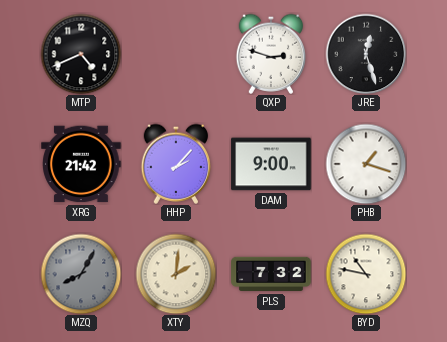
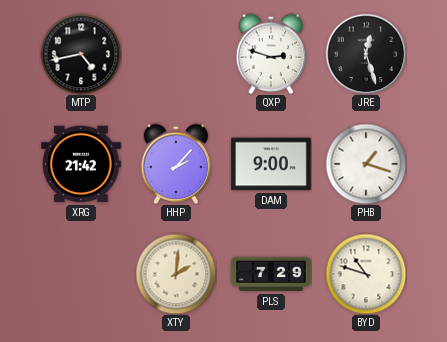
MTP: 4:41 -> 4:43 (81, 54)
MZQ: 8:05 -> none (81, 274)
PLS: 7:32 -> 7:29 (271, 274)
BYD: 10:47 -> 10:48 (366, 274)
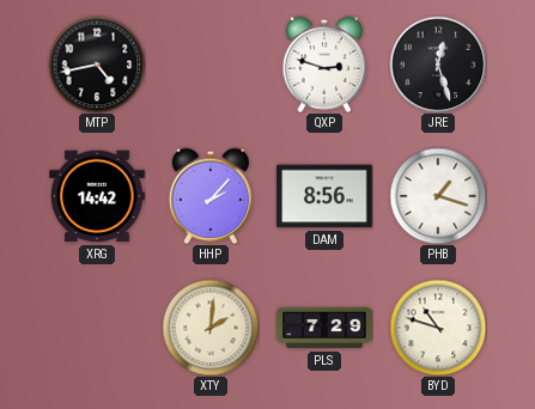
XRG: 21:42 -> 14:42 (97, 196)
DAM: 9:00 -> 8:56 (324, 196)
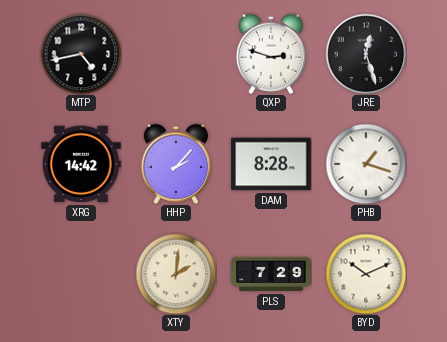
DAM: 8:56 -> 8:28 (271, 164)
BYD: 10:48 -> 10:11 (366, 274)
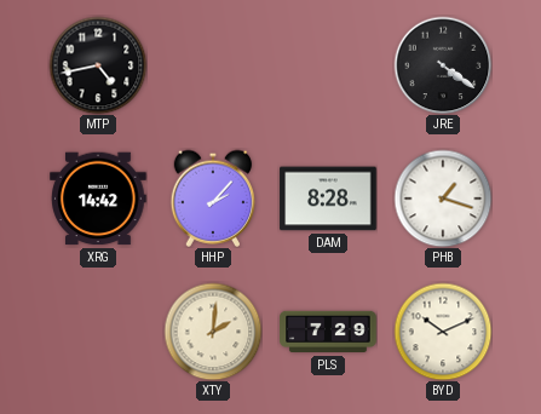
QXP: 2:48 -> none (271, 54)
JRE: 12:27 -> 4:21 (443, 65)
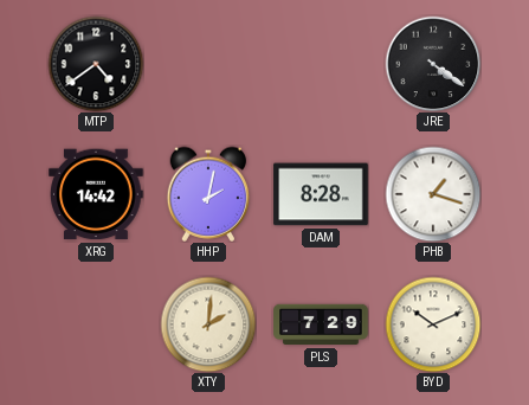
MTP: 4:43 -> 4:39 (96, 64)
HHP: 2:07 -> 2:02 (208, 194)
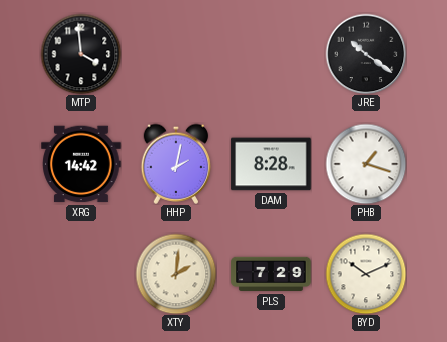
MTP: 4:39 -> 3:59 (81, 54)
JRE: 4:21 -> 10:21 (366, 54)
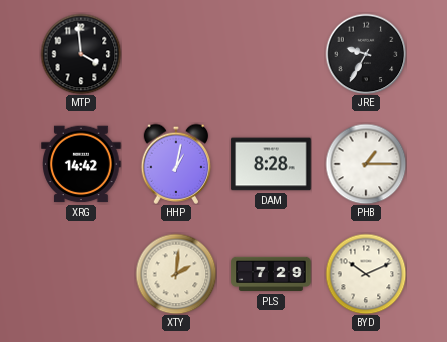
JRE: 10:21 -> 9:35 (366, 54)
HHP: 2:02 -> 1:02 (176, 164)
PHB: 1:18 -> 1:15 (366, 164)
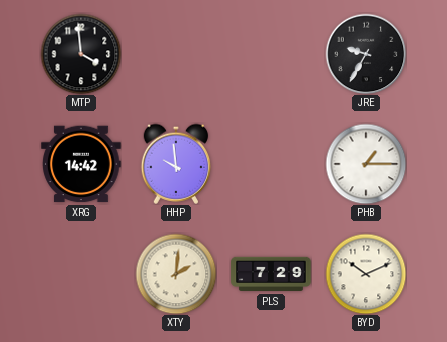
HHP: 1:02 -> 9:59 (176, 164)
DAM: 8:28 -> none (271, 164)
